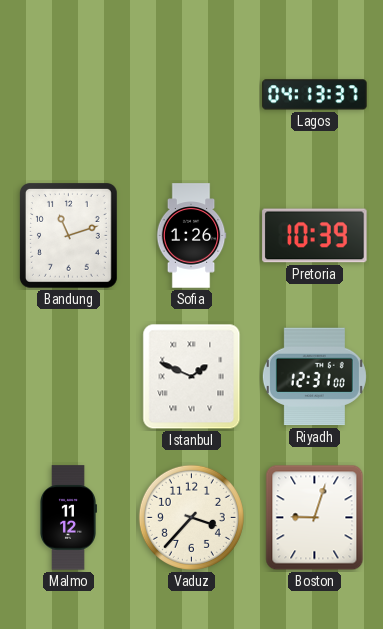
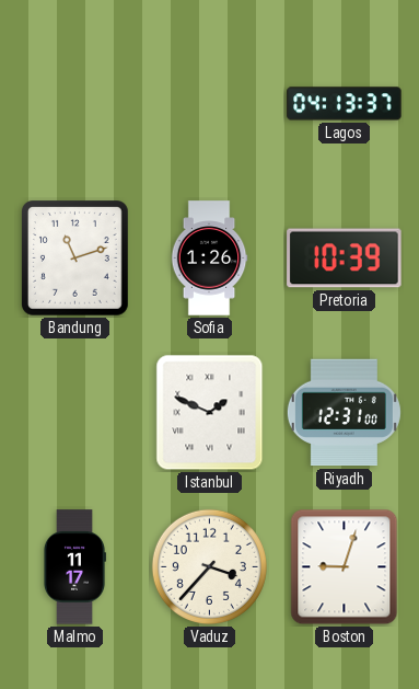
Malmo: 11:12 -> 11:17 (74, 567)
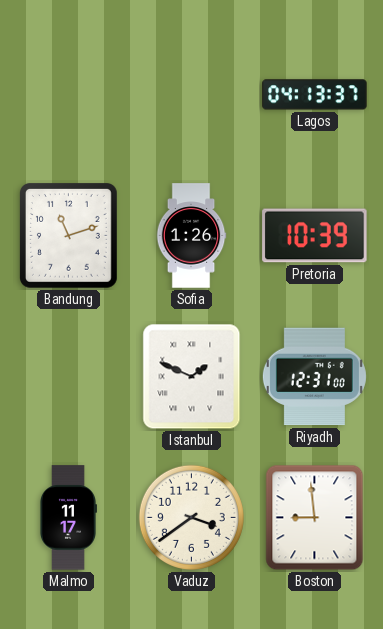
Vaduz: 3:37 -> 3:39 (191, 517)
Boston: 9:03 -> 8:59 (315, 518)
